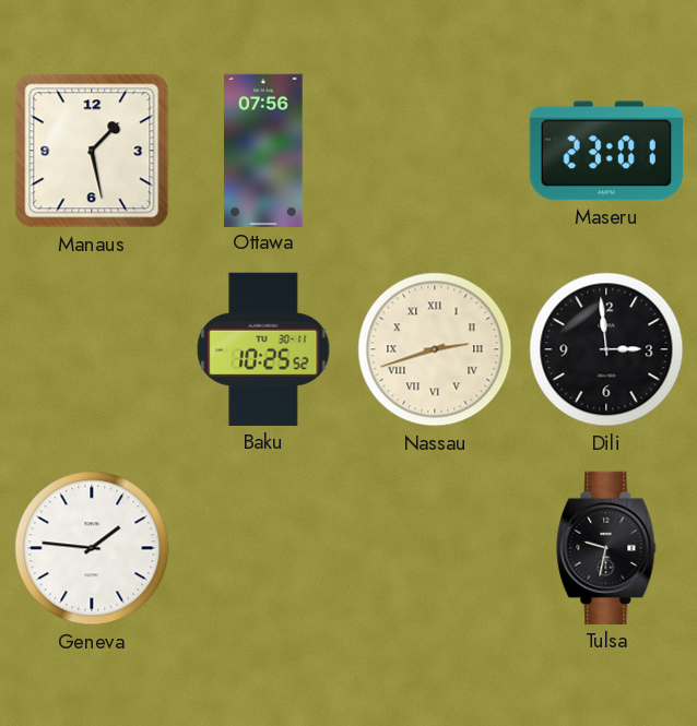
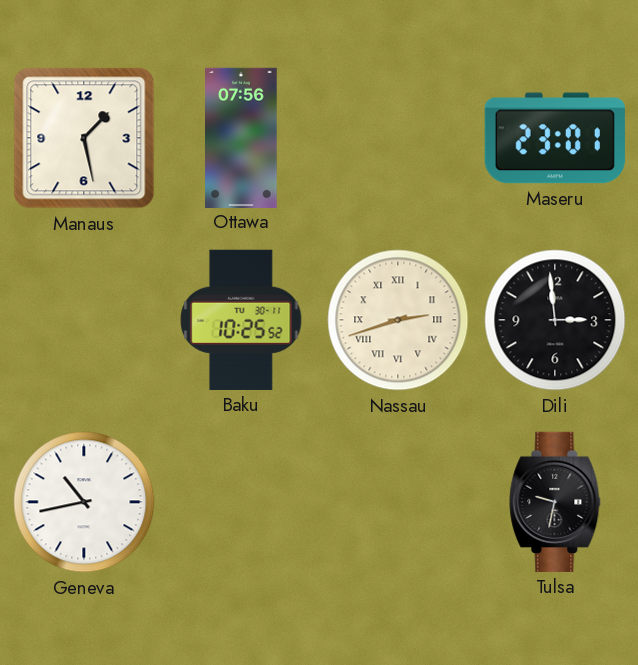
Geneva: 1:46 -> 10:43 (84, 502)
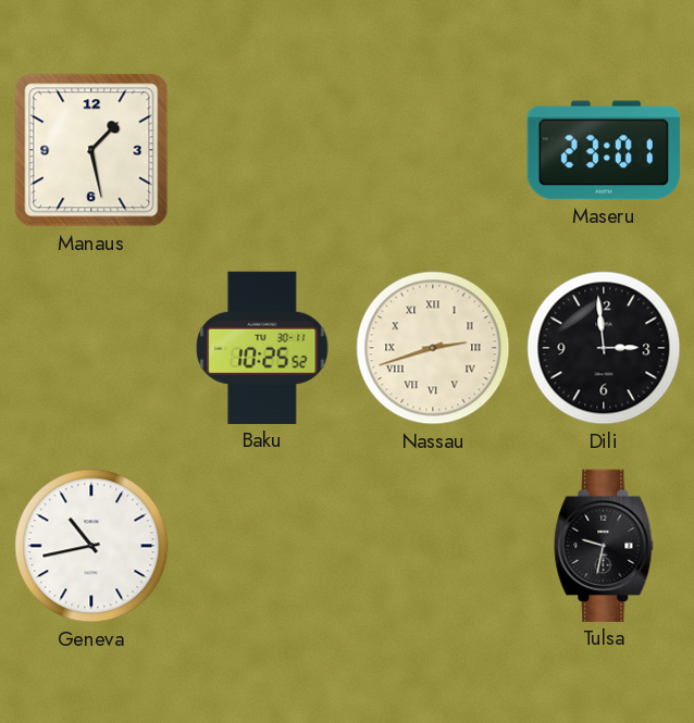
Ottawa: 07:56 -> none (241, 137)
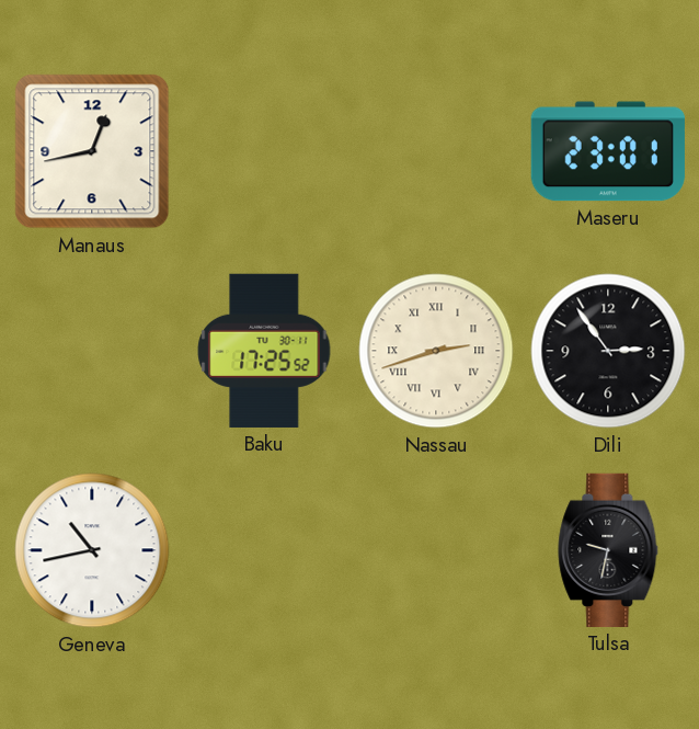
Manaus: 1:28 -> 12:43 (92, 151)
Baku: 10:25 -> 17:25 (264, 351)
Dili: 2:59 -> 2:54 (608, 351)
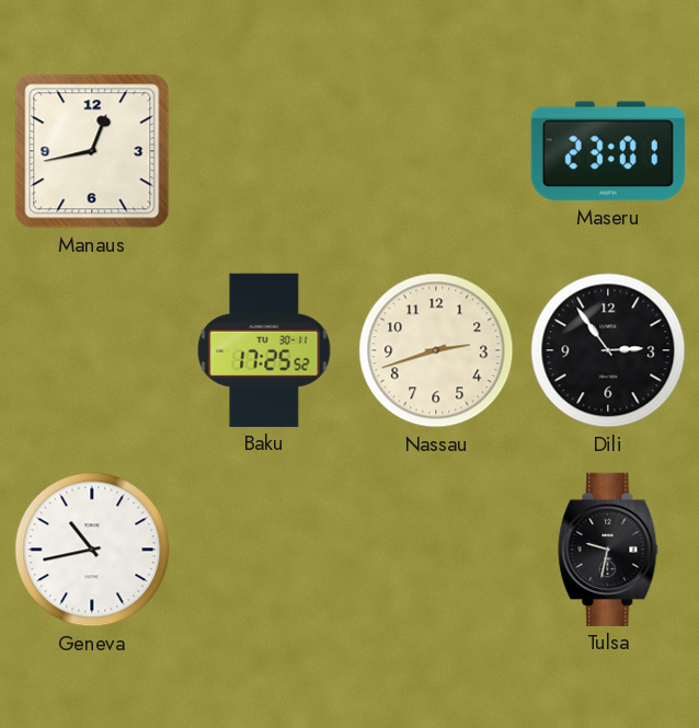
Nassau numerals: Roman -> Arabic (436, 350)
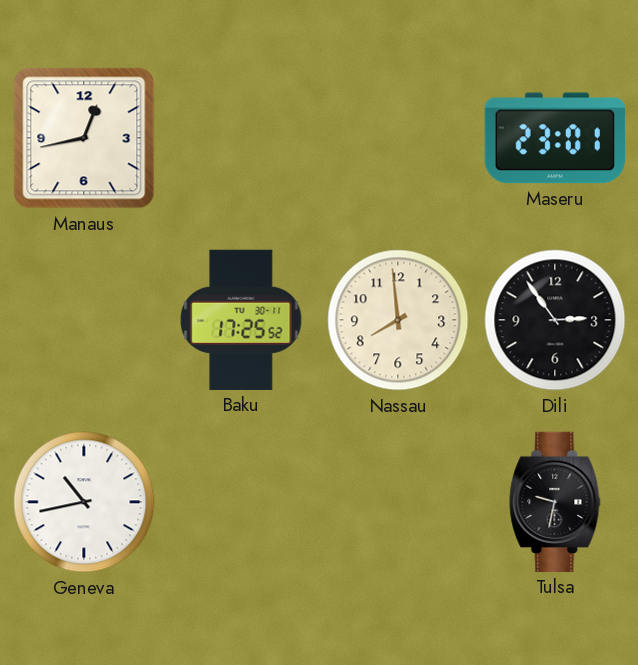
Nassau: 2:42 -> 7:59 (398, 320)
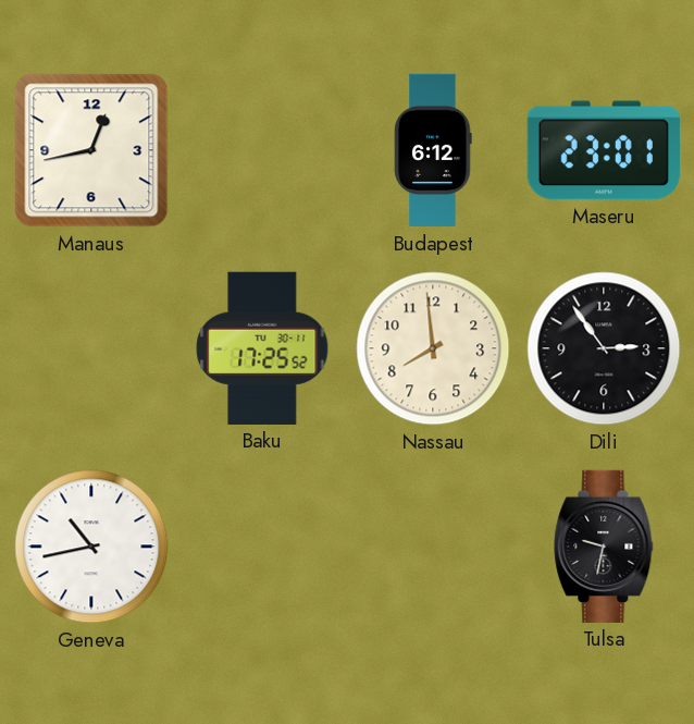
Budapest: none -> 6:12 (433, 150)
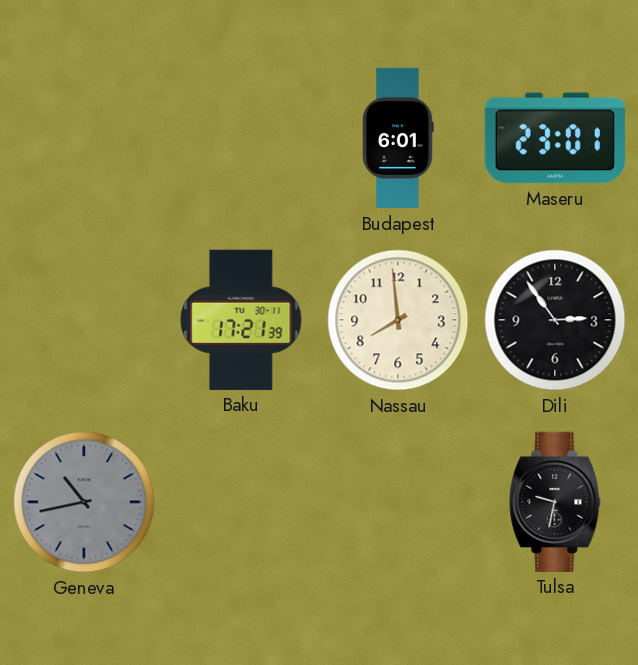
Manaus: 12:43 -> none (91, 150)
Budapest: 6:12 -> 6:01 (398, 138)
Baku: 17:25 -> 17:21 (241, 320)
Geneva dial: white -> grey (84, 502)
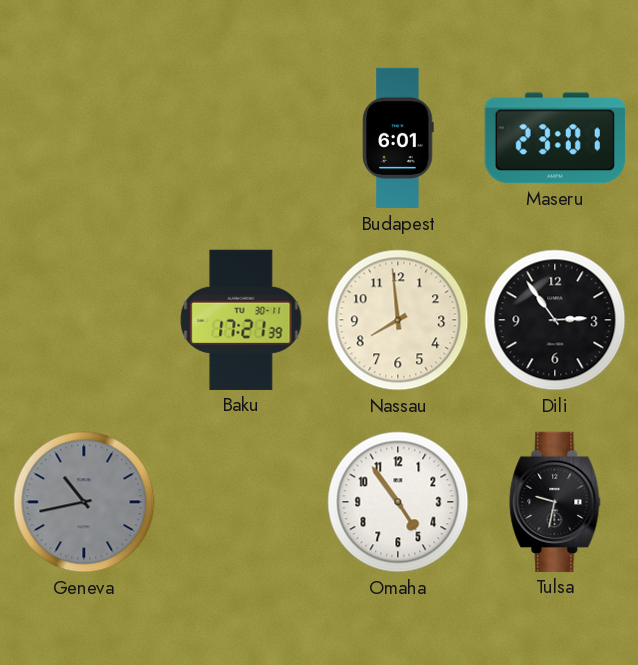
Omaha: none -> 4:54 (398, 502)
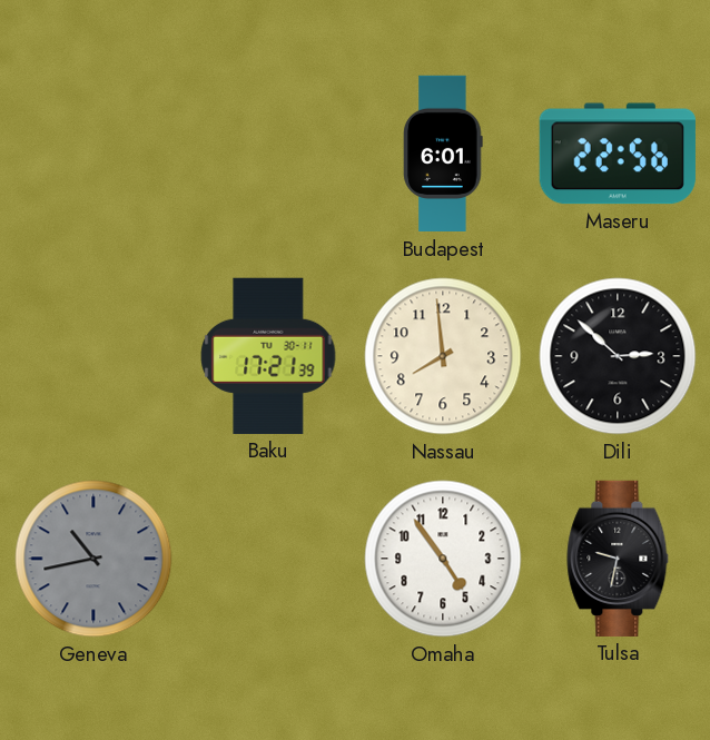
Maseru: 23:01 -> 22:56 (618, 154)
Dili: 2:54 -> 2:52 (618, 356)
